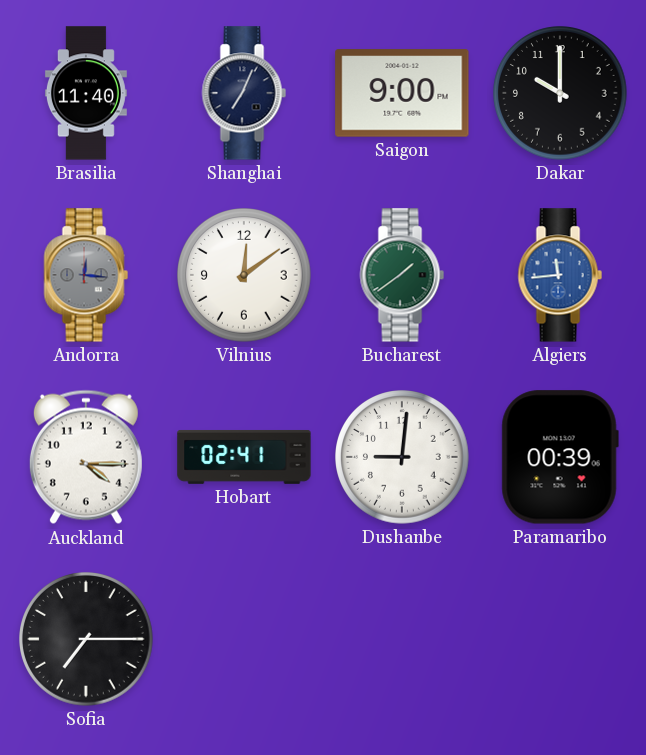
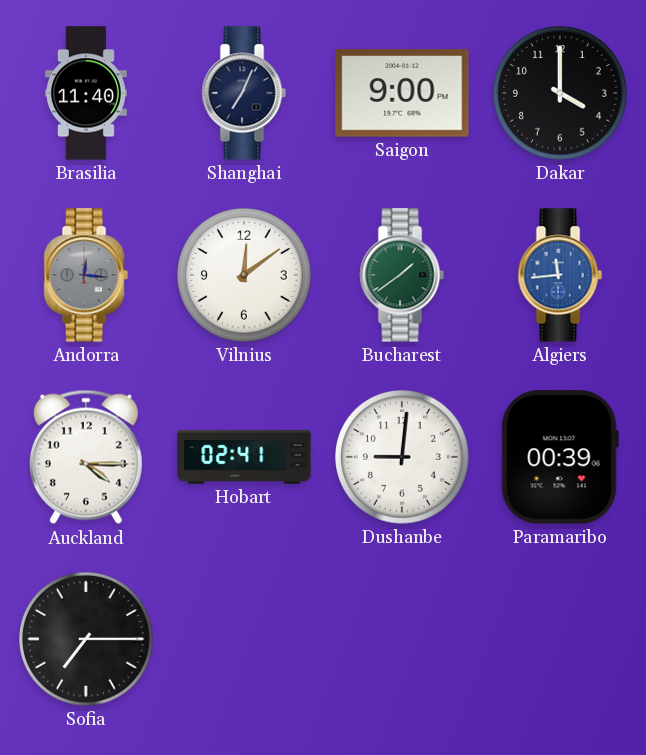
Dakar: 10:00 -> 4:00 (561, 94)
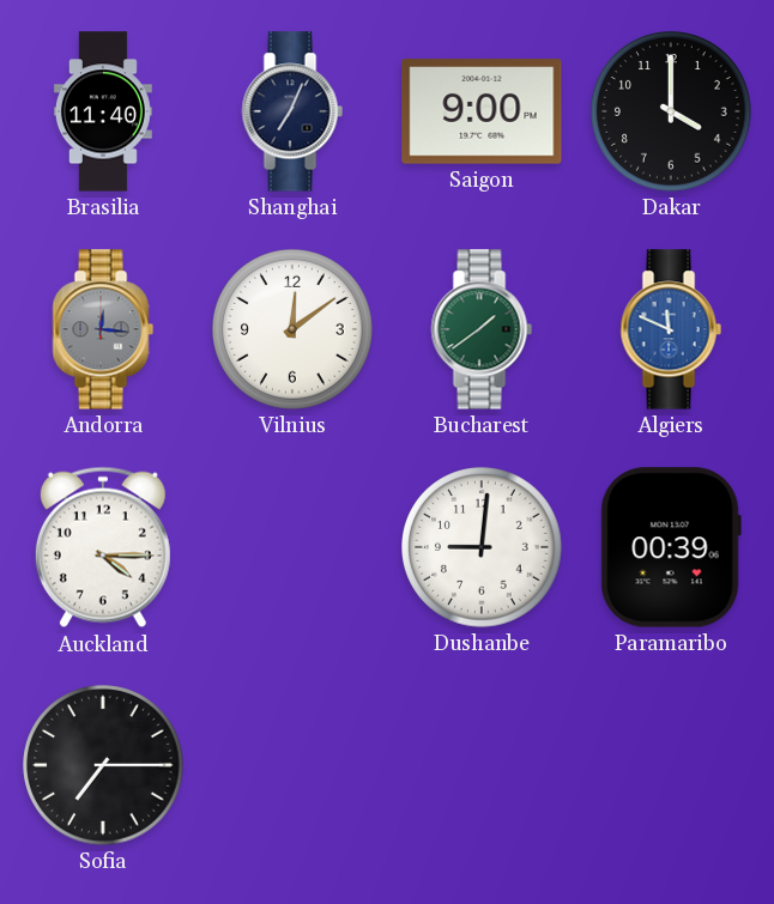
Algiers: 11:44 -> 11:49 (671, 329)
Hobart: 02:41 -> none (244, 457)
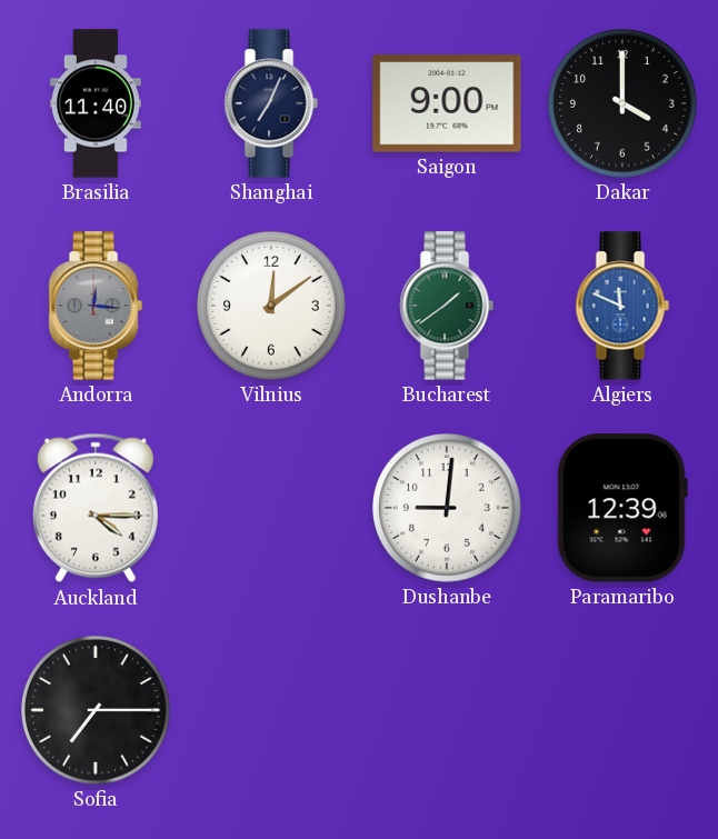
Paramaribo: 00:39 -> 12:39 (622, 508)
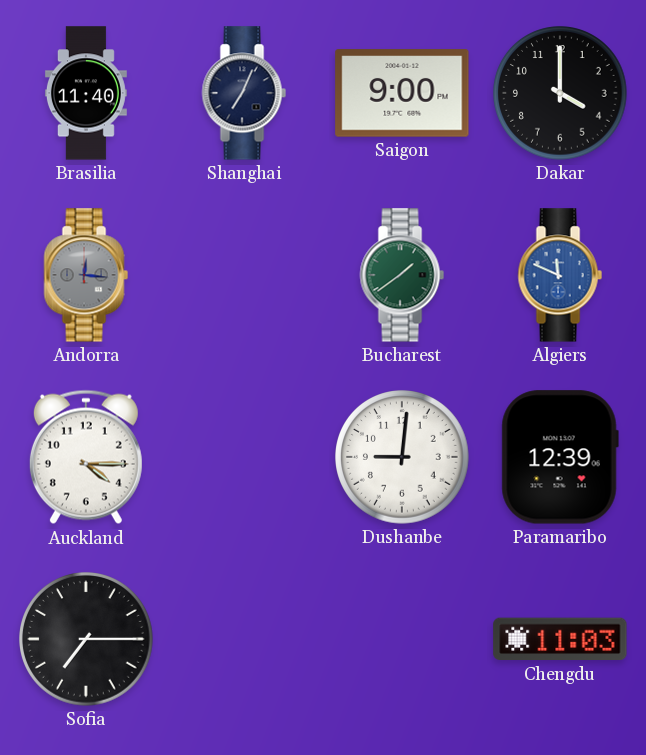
Vilnius: 12:09 -> none (272, 307)
Chengdu: none -> 11:03 (560, 639)
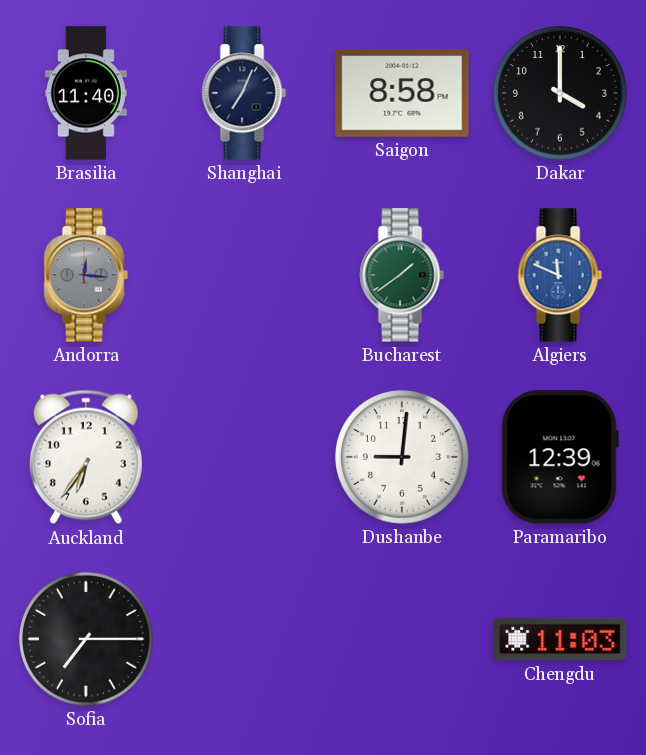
Saigon: 9:00 -> 8:58 (402, 93)
Auckland: 4:15 -> 6:36 (86, 457)
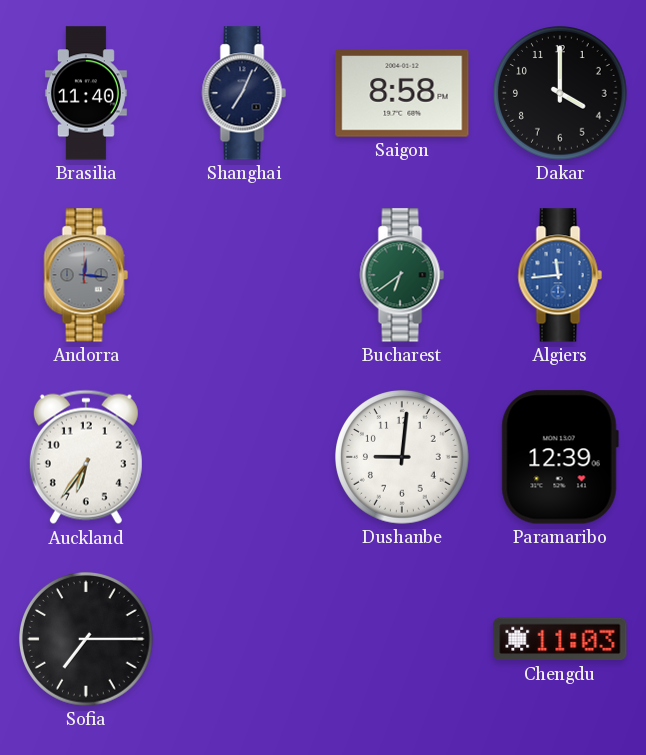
Bucharest: 1:39 -> 6:39 (402, 275)
Algiers: 11:49 -> 11:44 (560, 275)
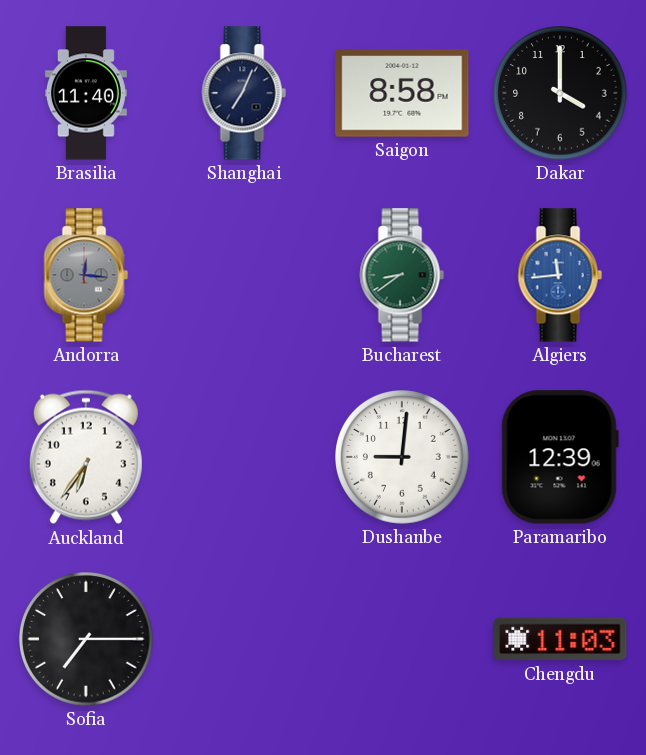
Bucharest: 6:39 -> 8:39 (402, 275)
